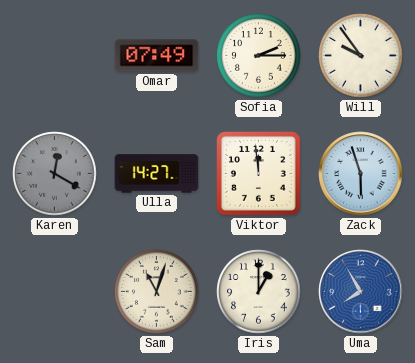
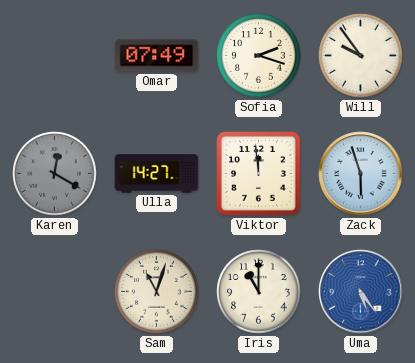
Sofia: 2:15 -> 2:18 (259, 56)
Iris: 1:00 -> 11:00 (259, 292)
Uma: 7:55 -> 5:24 (361, 292)
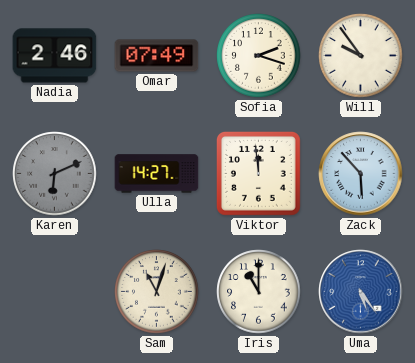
Nadia: none -> 2:46 (55, 56)
Karen: 12:20 -> 6:11 (55, 174)
Zack: 5:57 -> 5:53 (361, 174)
